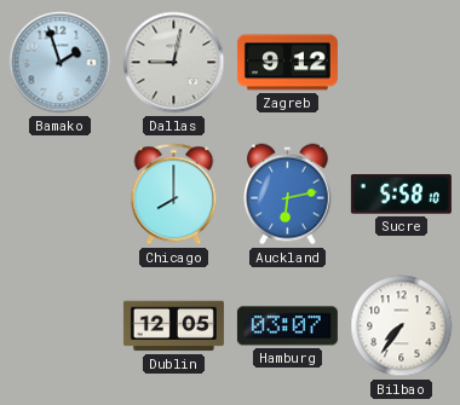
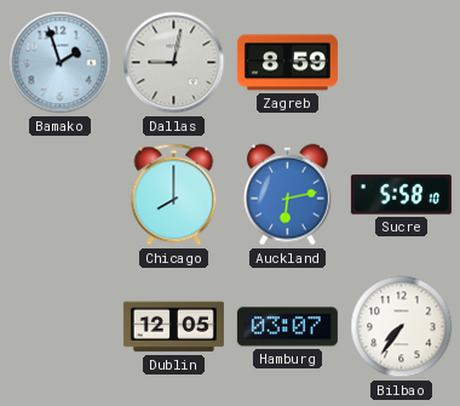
Zagreb: 9:12 -> 8:59 (287, 63)
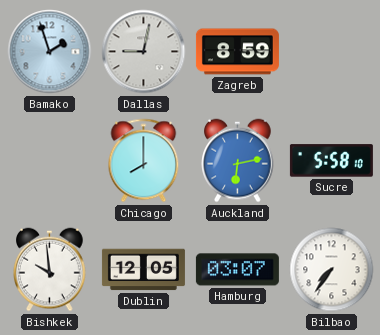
Bishkek: none -> 9:59 (50, 270)
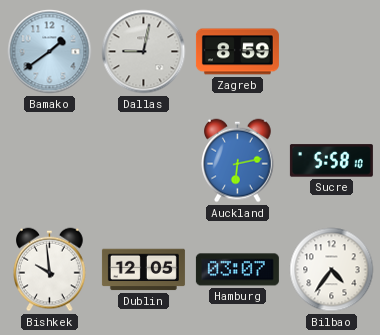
Bamako: 1:57 -> 1:39 (50, 52)
Chicago: 8:00 -> none (144, 161)
Bilbao: 7:36 -> 4:36 (332, 270)
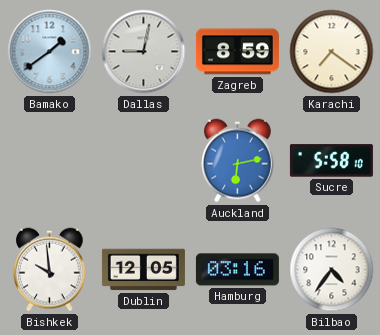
Karachi: none -> 7:21 (332, 52)
Hamburg: 03:07 -> 03:16 (237, 270)
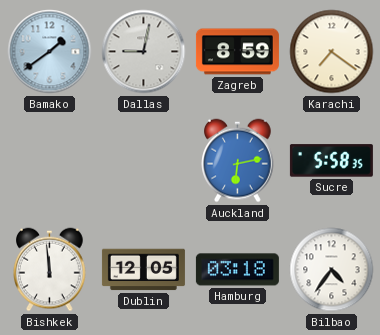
Sucre: 5:58:10 -> 5:58:35 (331, 161)
Bishkek: 9:59 -> 11:59 (50, 270)
Hamburg: 03:16 -> 03:18 (237, 270)
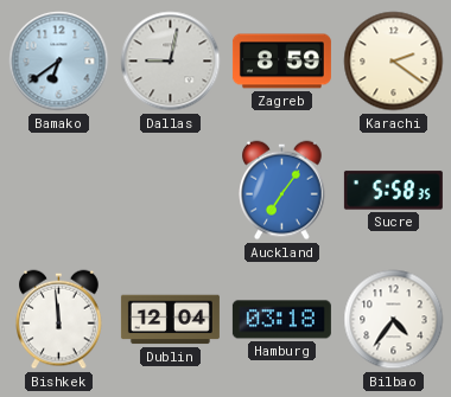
Bamako: 1:39 -> 6:39 (59, 62)
Karachi: 7:21 -> 2:21 (394, 62)
Auckland: 6:13 -> 7:06 (282, 191)
Dublin: 12:05 -> 12:04 (170, 320)
